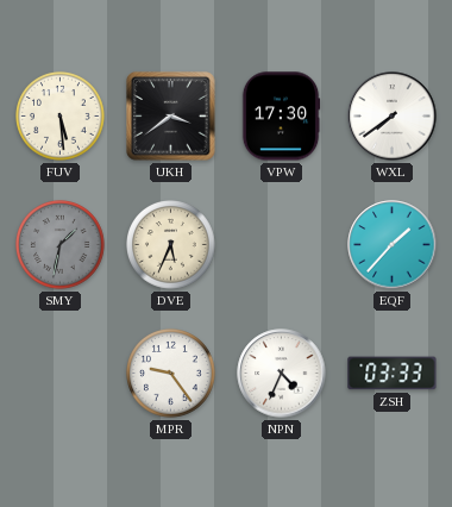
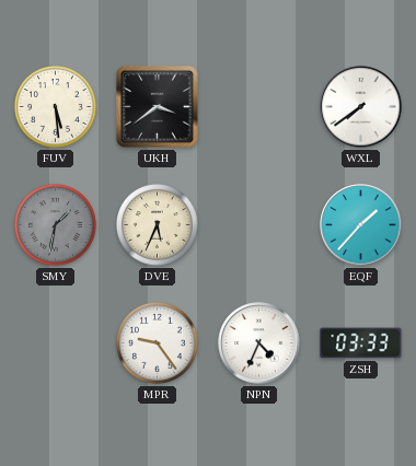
VPW: 17:30 -> none (281, 117)
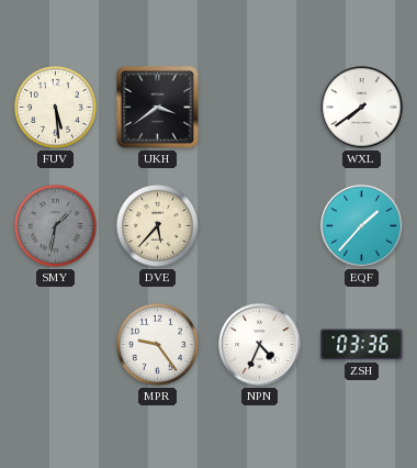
DVE: 5:34 -> 5:37 (158, 226)
ZSH: 03:33 -> 03:36 (362, 345)
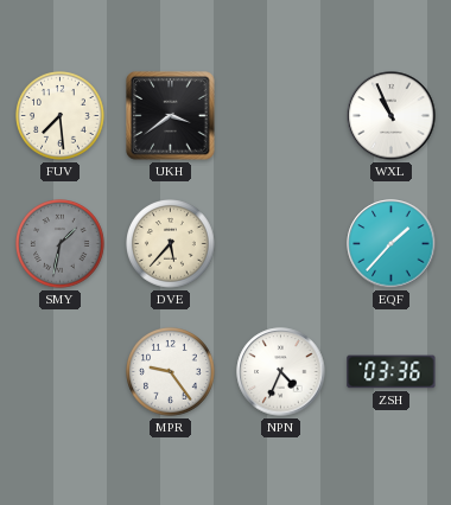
FUV: 5:29 -> 7:29 (61, 116)
WXL: 7:39 -> 10:56 (392, 116)
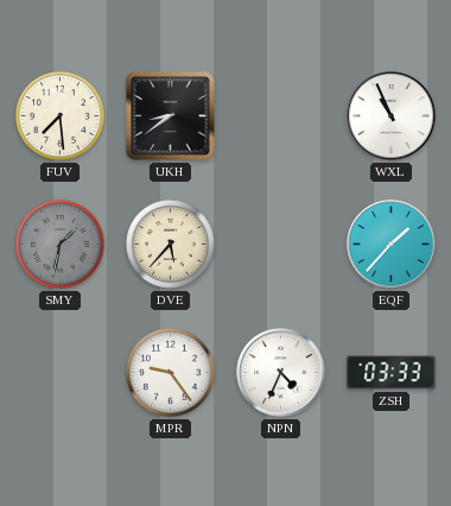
UKH: 3:39 -> 8:39 (171, 116)
ZSH: 03:36 -> 03:33 (392, 373)
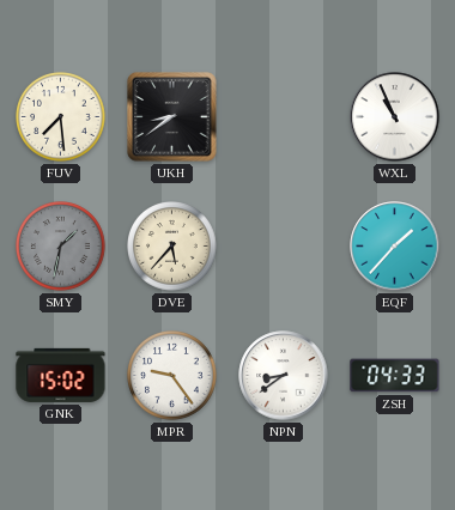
GNK: none -> 15:02 (61, 375)
NPN: 4:34 -> 8:39 (284, 376)
ZSH: 03:33 -> 04:33 (395, 376)
